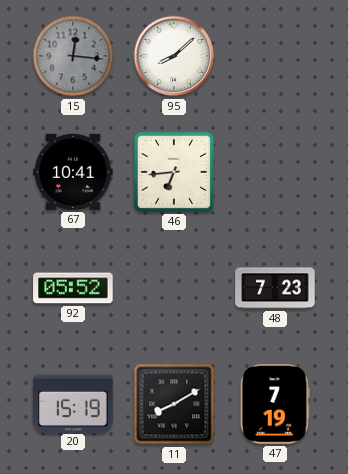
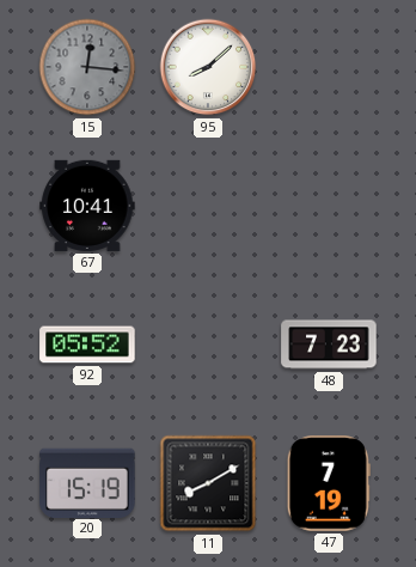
46: 6:44 -> none (174, 172)
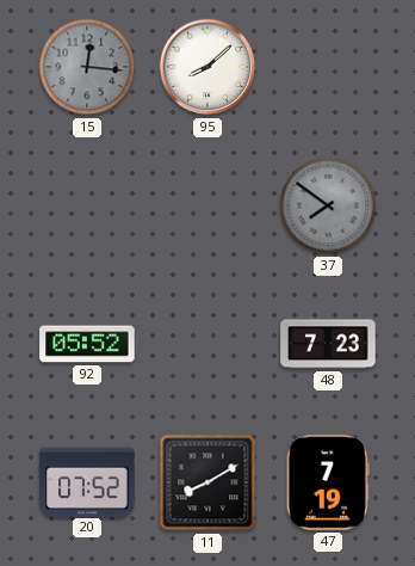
67: 10:41 -> none (87, 206)
37: none -> 7:51 (328, 205)
20: 15:19 -> 07:52 (87, 481)
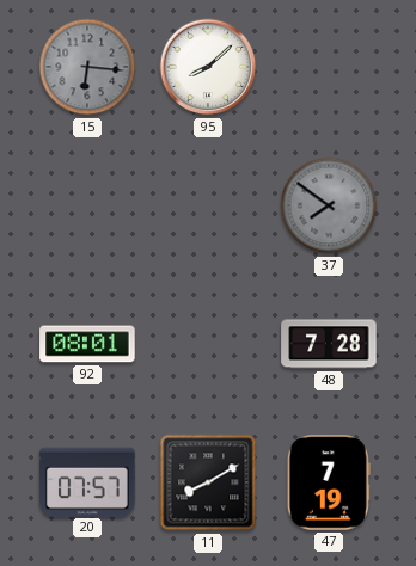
15: 12:16 -> 6:16 (87, 67)
92: 05:52 -> 08:01 (87, 344)
48: 7:23 -> 7:28 (329, 344)
20: 07:52 -> 07:57 (87, 481)
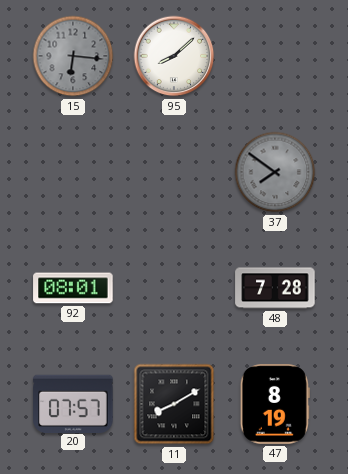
47: 7:19 -> 8:19 (275, 404)
